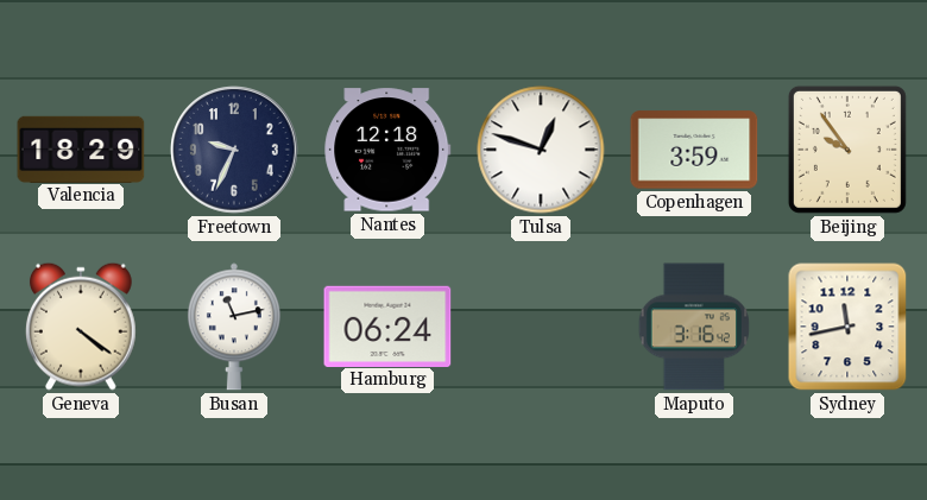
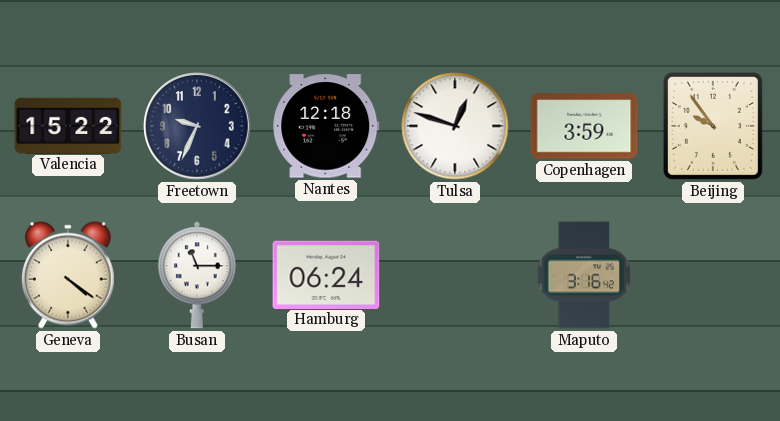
Valencia: 18:29 -> 15:22 (68, 125)
Busan: 11:13 -> 11:15 (197, 275)
Sydney: 11:43 -> none (847, 327)
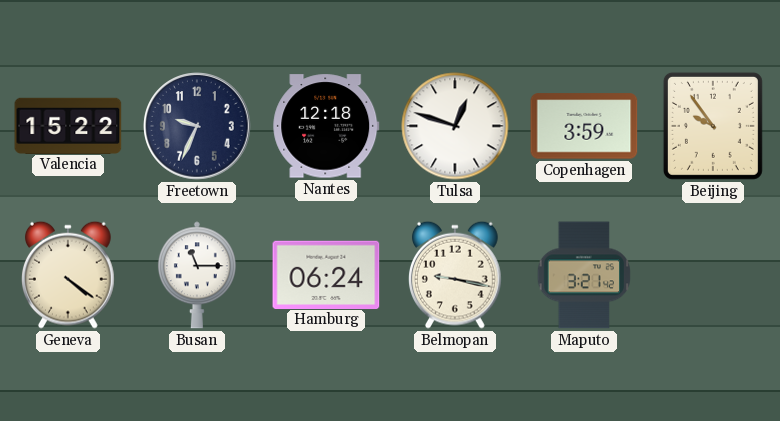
Belmopan: none -> 9:17 (456, 275)
Maputo: 3:16 -> 3:21 (583, 275)
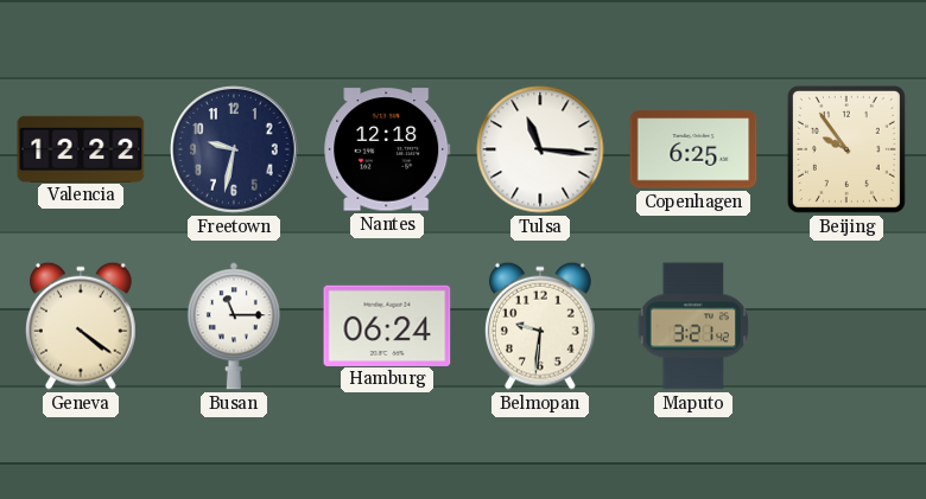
Valencia: 15:22 -> 12:22 (81, 148)
Freetown: 9:34 -> 9:32 (234, 149)
Tulsa: 12:48 -> 11:16 (540, 149)
Copenhagen: 3:59 -> 6:25 (693, 149)
Belmopan: 9:17 -> 9:31 (541, 326)
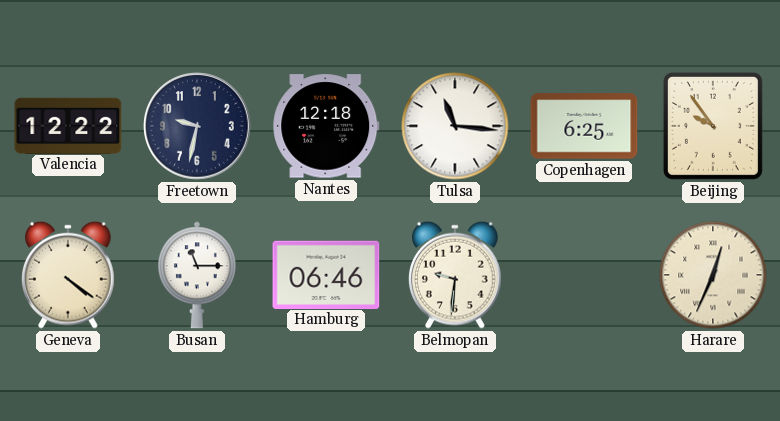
Hamburg: 06:24 -> 06:46 (326, 274)
Maputo: 3:21 -> none (692, 326)
Harare: none -> 12:34 (713, 275)
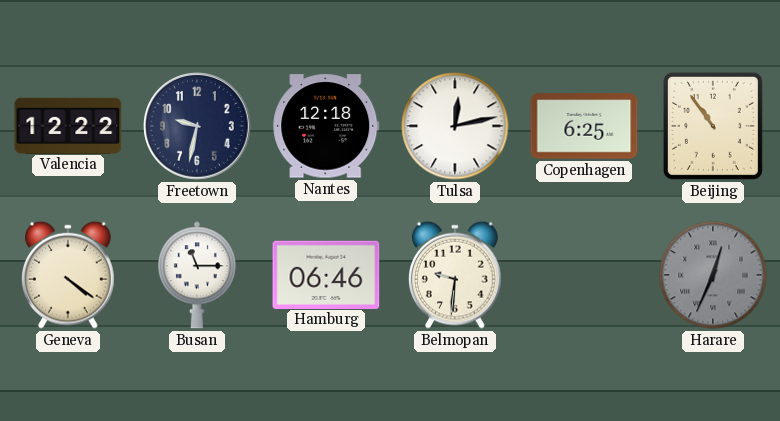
Tulsa: 11:16 -> 12:13 (455, 126)
Beijing: 9:54 -> 10:54 (713, 126)
Harare dial: cream -> grey (713, 275)
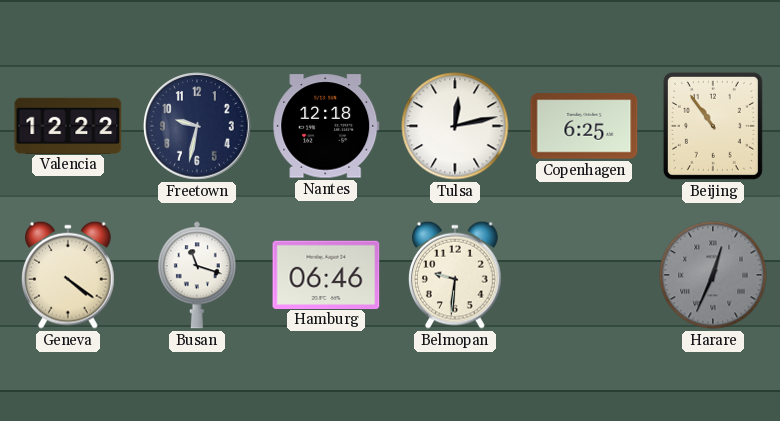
Busan: 11:15 -> 11:18 (197, 275)
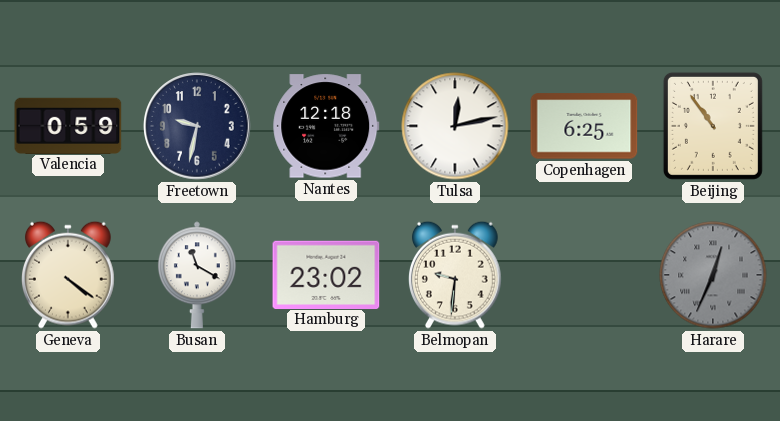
Valencia: 12:22 -> 0:59 (68, 125)
Busan: 11:18 -> 11:20 (197, 275)
Hamburg: 06:46 -> 23:02 (326, 274)
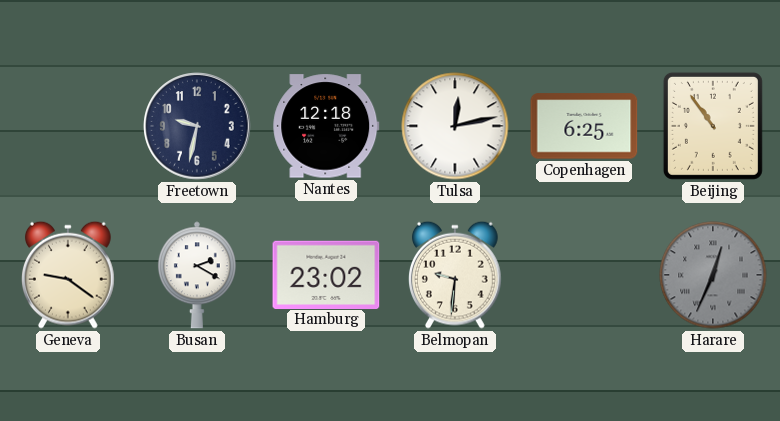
Valencia: 0:59 -> none (68, 125)
Geneva: 4:21 -> 9:21 (69, 275)
Busan: 11:20 -> 2:20 (197, 275)
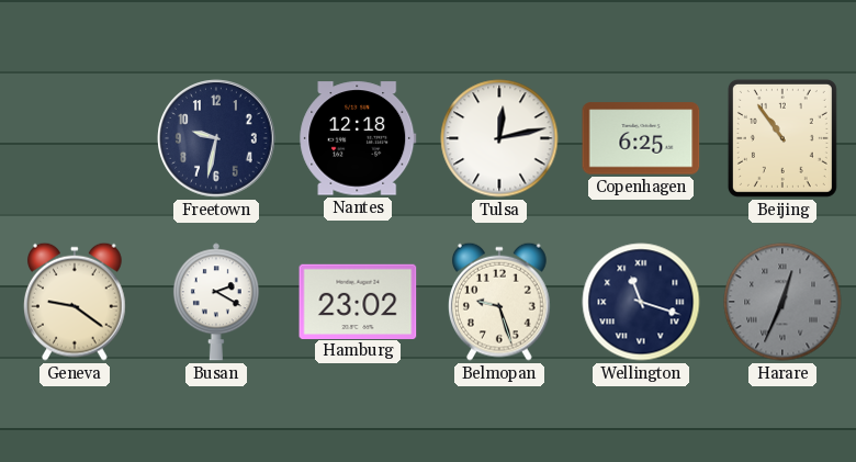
Belmopan: 9:31 -> 9:27 (500, 302)
Wellington: none -> 11:18 (641, 302)
